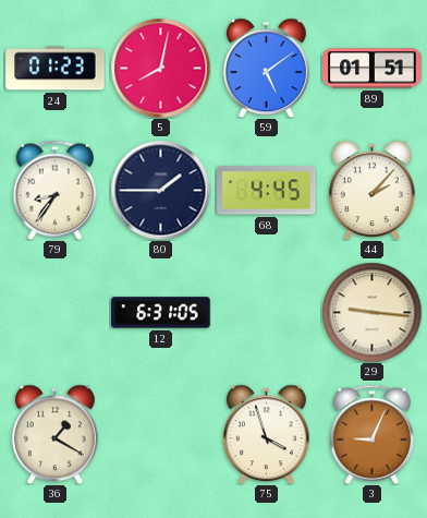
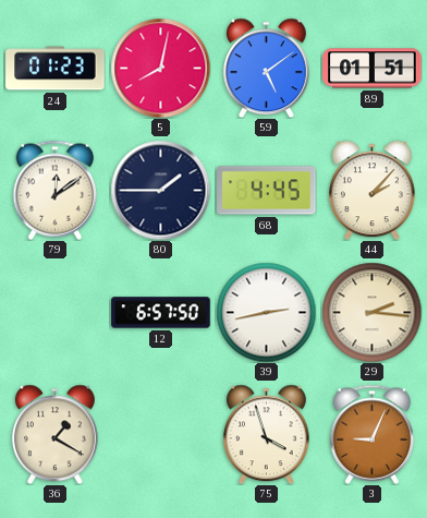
79: 8:36 -> 12:09 (56, 190)
12: 6:31 -> 6:57 (161, 313)
39: none -> 2:43 (266, 312)
29: 9:16 -> 2:16 (371, 312)
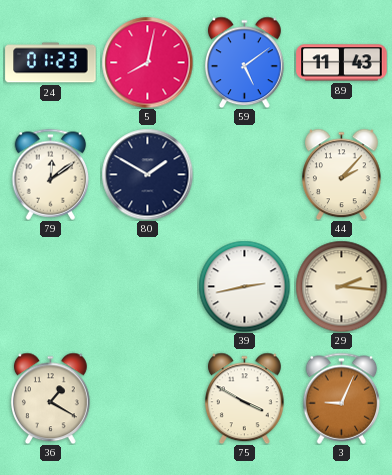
89: 01:51 -> 11:43 (342, 63)
80: 1:45 -> 1:50 (147, 174)
68: 4:45 -> none (267, 191)
12: 6:57 -> none (161, 313)
75: 3:57 -> 3:50 (244, 398)
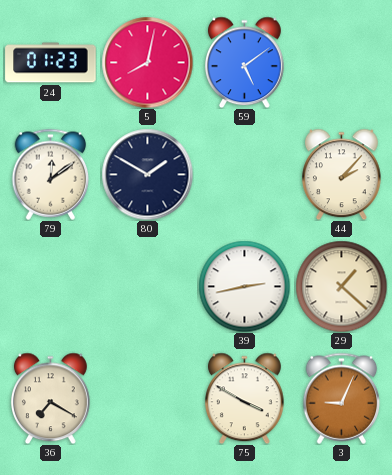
89: 11:43 -> none (342, 63)
29: 2:16 -> 1:22 (341, 286)
36: 1:20 -> 7:20 (50, 398)
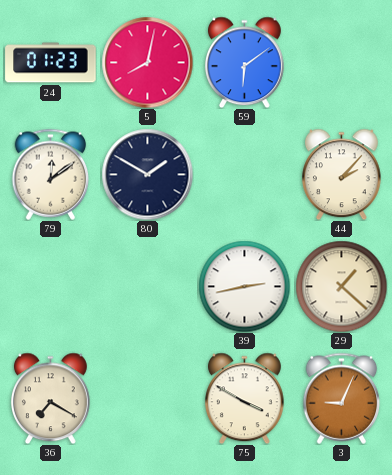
59: 5:09 -> 6:09 (244, 62)
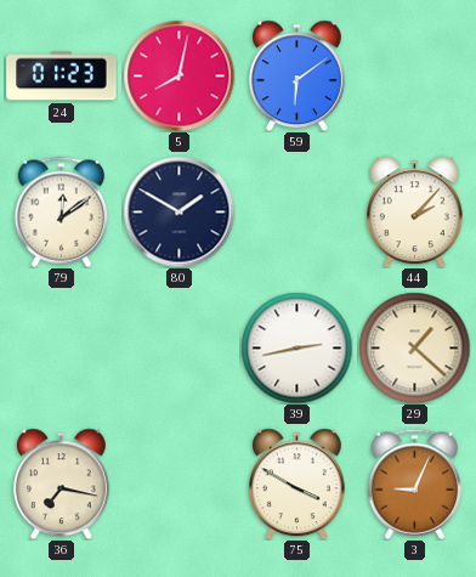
36: 7:20 -> 7:17 (61, 483)
